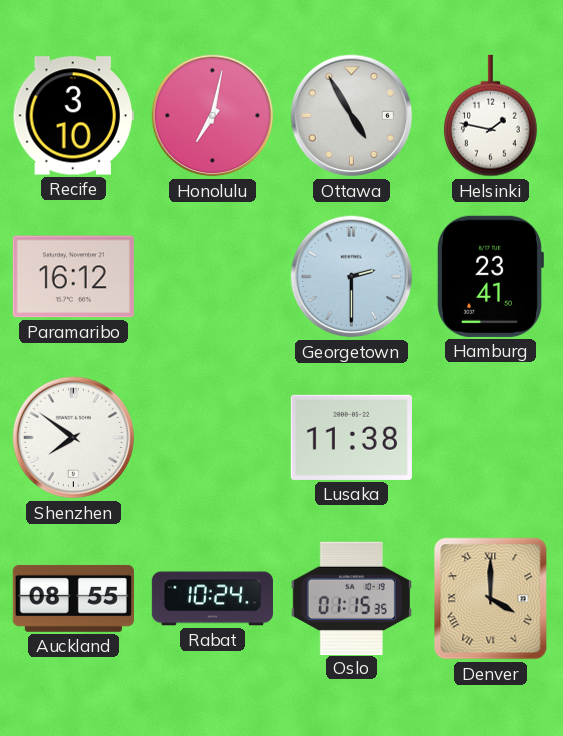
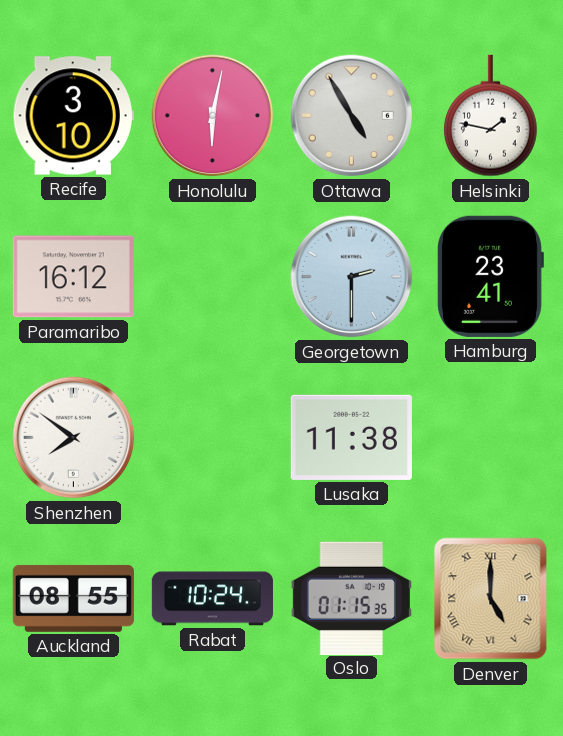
Honolulu: 7:02 -> 6:02 (213, 116)
Denver: 4:00 -> 5:00 (491, 599)
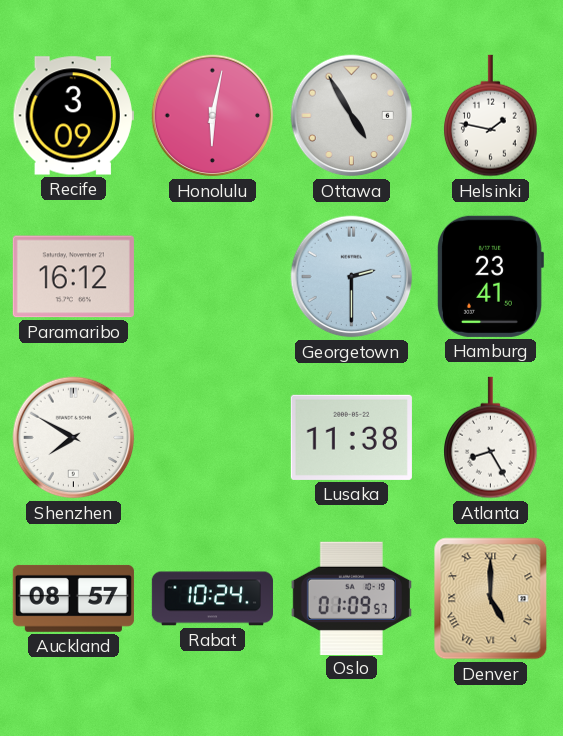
Recife: 3:10 -> 3:09 (73, 116)
Shenzhen: 7:51 -> 7:50 (74, 438)
Atlanta: none -> 8:25 (491, 438)
Auckland: 08:55 -> 08:57 (73, 598)
Oslo: 01:15 -> 01:09 (351, 598)
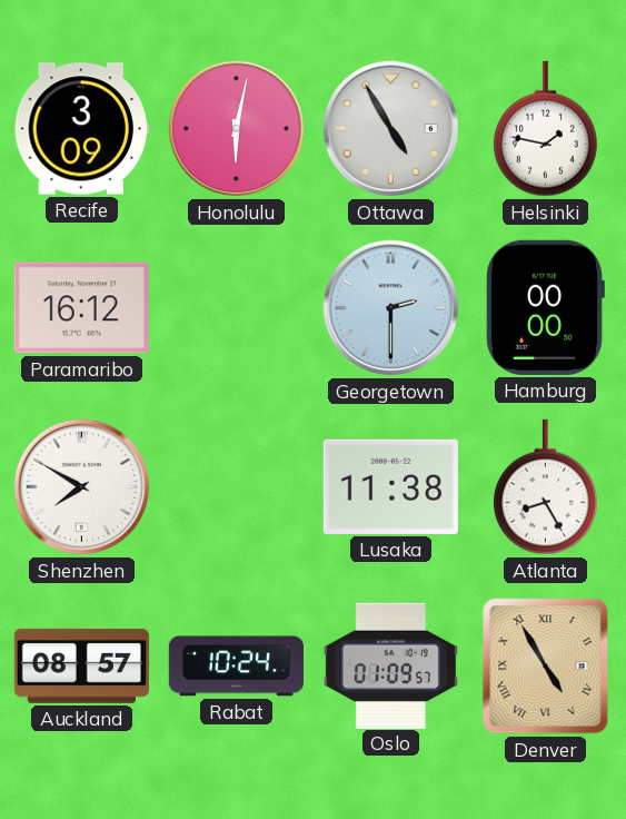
Hamburg: 23:41 -> 00:00 (545, 307)
Denver: 5:00 -> 4:55 (546, 667)
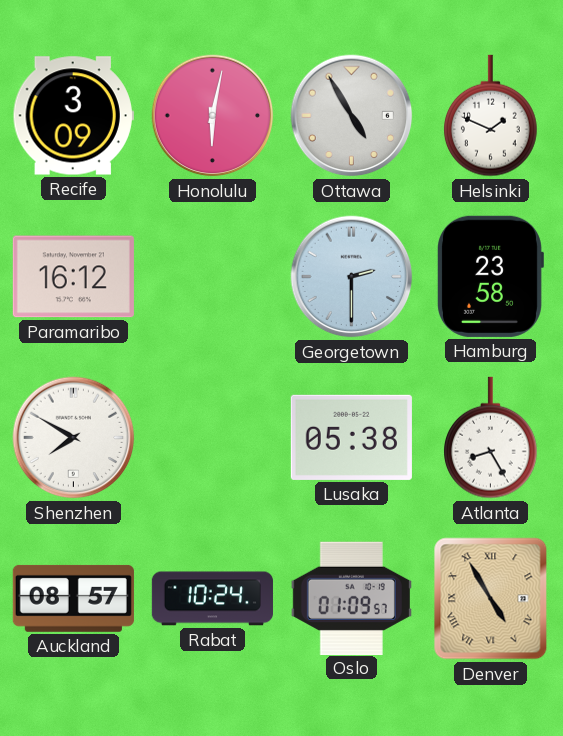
Helsinki: 1:47 -> 1:49 (491, 116)
Hamburg: 00:00 -> 23:58 (490, 276)
Lusaka: 11:38 -> 05:38 (351, 437)
